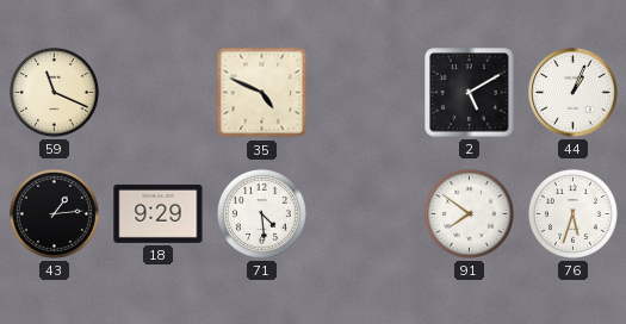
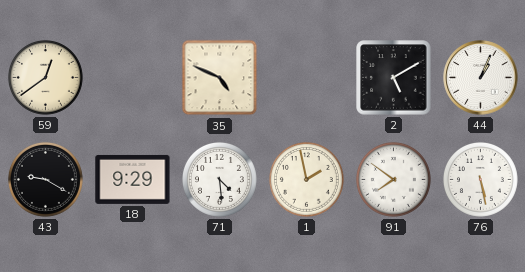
59: 11:19 -> 12:39 (45, 77)
43: 1:14 -> 9:20 (45, 179)
1: none -> 1:58 (306, 179)
76: 5:33 -> 5:28 (480, 179)
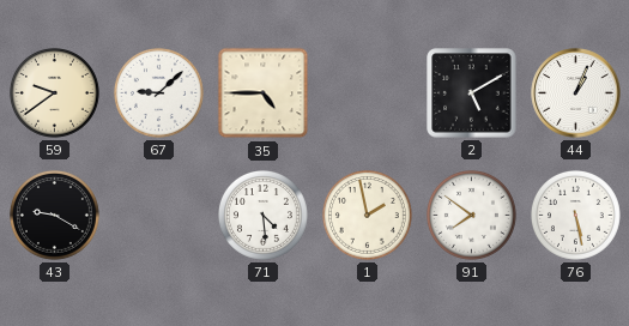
59: 12:39 -> 9:39 (54, 92)
67: none -> 9:08 (158, 92)
35: 4:49 -> 4:45 (264, 93)
18: 9:29 -> none (133, 179)
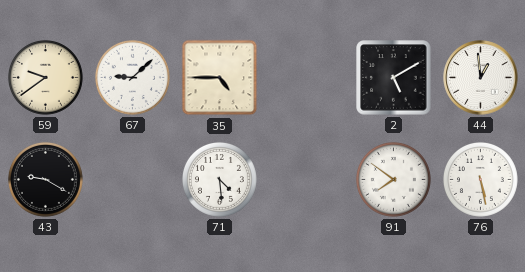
44: 1:04 -> 12:59 (481, 78)
1: 1:58 -> none (367, 215)
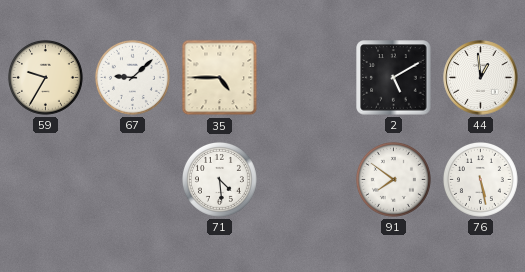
59: 9:39 -> 9:35 (45, 77)
43: 9:20 -> none (45, 179)
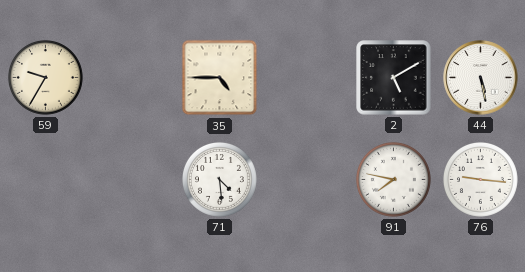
67: 9:08 -> none (132, 77)
44: 12:59 -> 5:28 (481, 78)
91: 7:51 -> 7:47 (393, 179)
76: 5:28 -> 9:16 (480, 179)
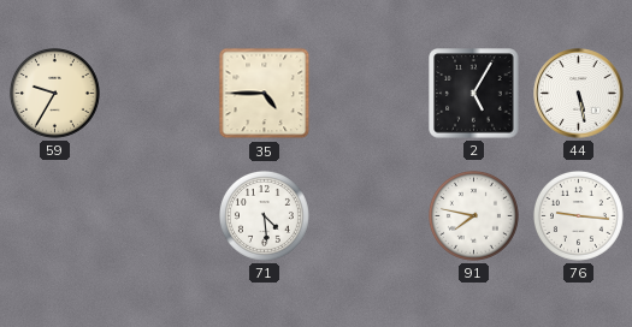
2: 5:10 -> 5:05 (474, 94)
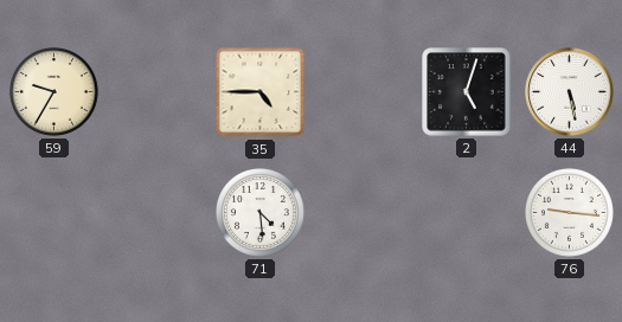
2: 5:05 -> 5:03 (467, 92)
91: 7:47 -> none (473, 215)
